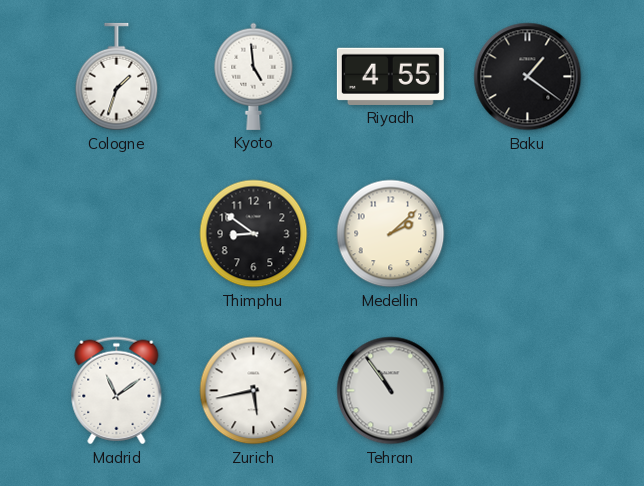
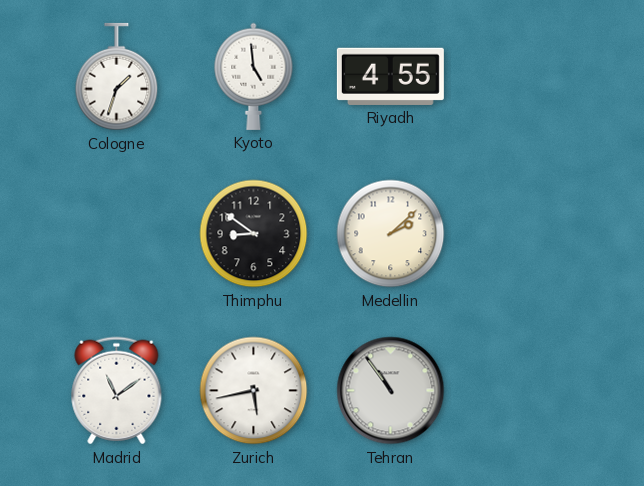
Baku: 1:21 -> none (528, 77)
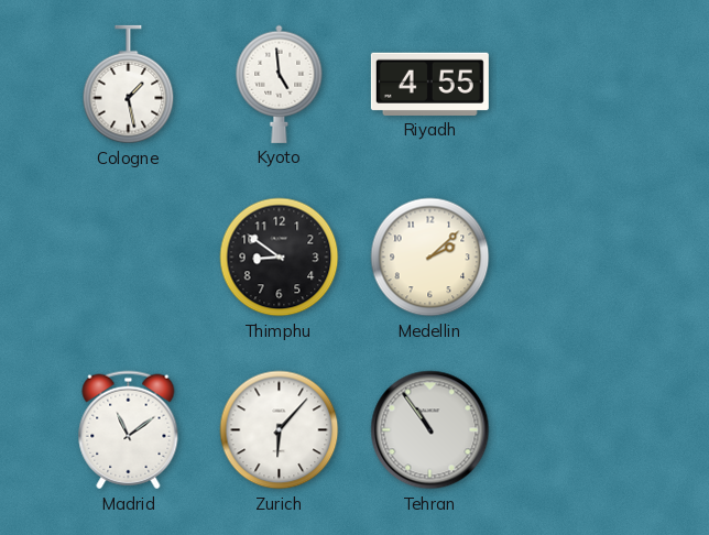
Cologne: 1:33 -> 1:28 (129, 85)
Zurich: 5:43 -> 6:07 (280, 430)
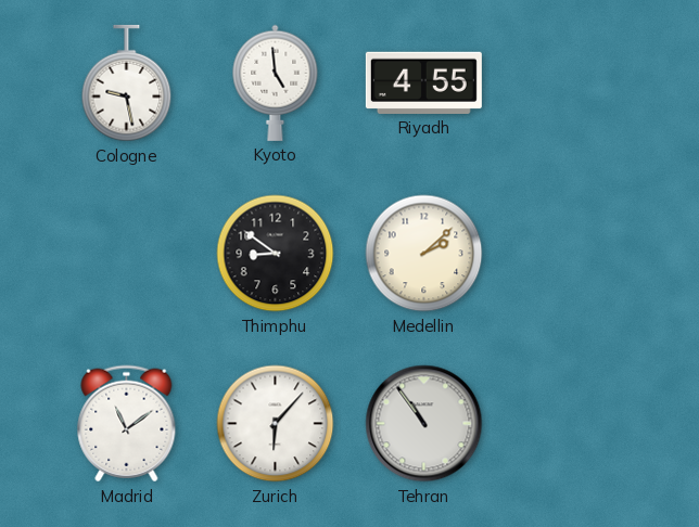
Cologne: 1:28 -> 9:28 (127, 83)
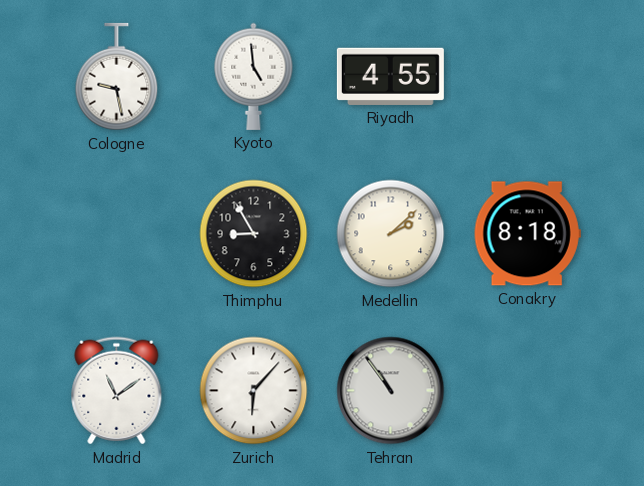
Thimphu: 8:51 -> 8:55 (254, 234)
Conakry: none -> 8:18 (527, 234)
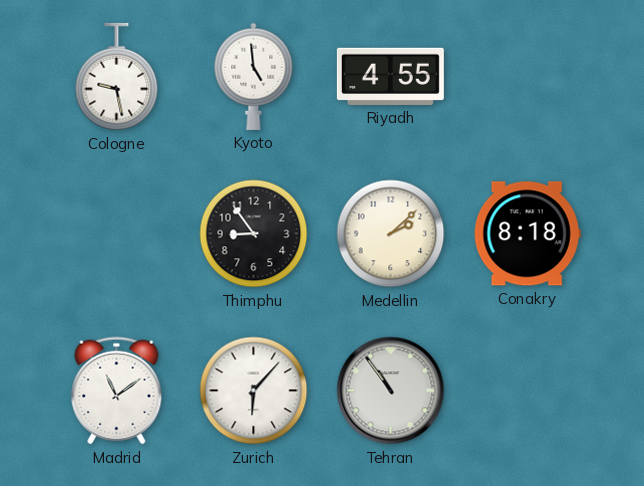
Thimphu: 8:55 -> 8:54 (254, 234)
